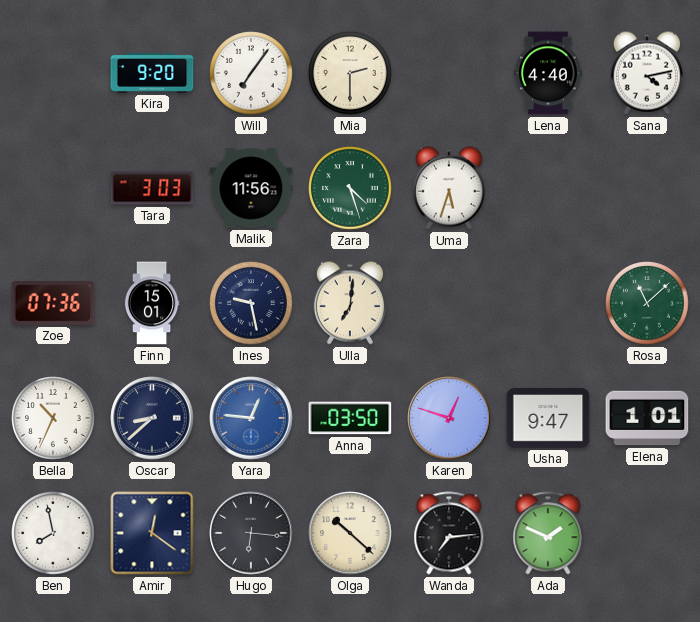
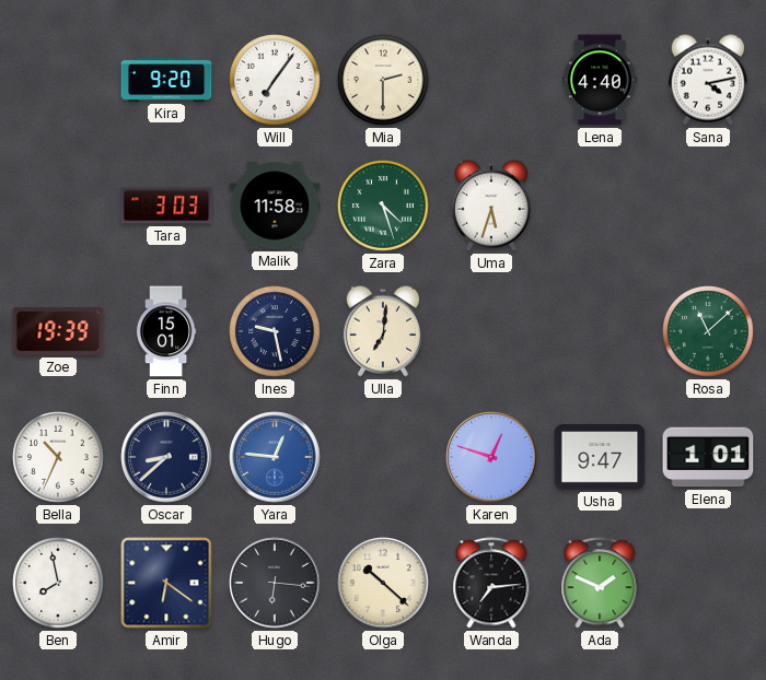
Malik: 11:56 -> 11:58 (275, 206)
Zoe: 07:36 -> 19:39 (58, 332)
Anna: 03:50 -> none (350, 418)
Amir: 12:21 -> 6:21 (166, 583)
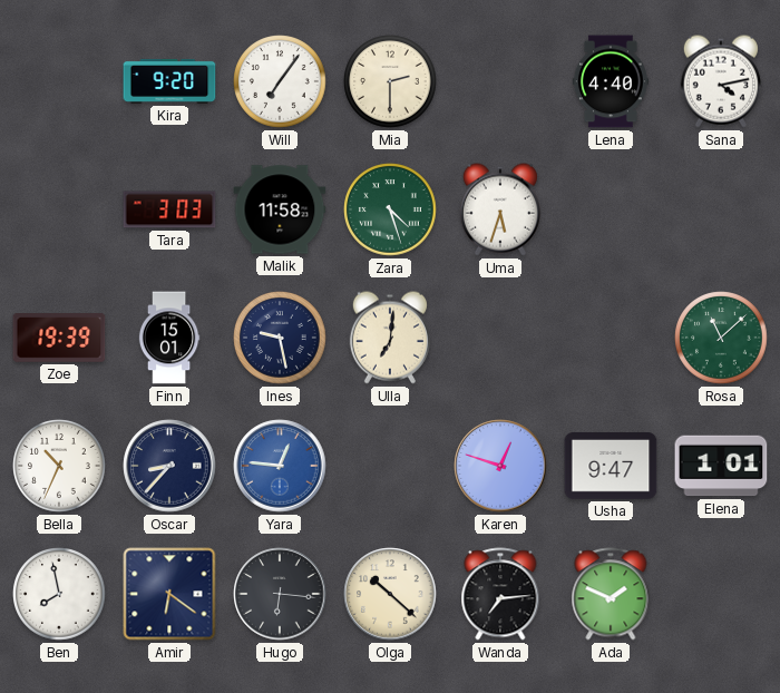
Oscar: 8:38 -> 8:37 (169, 466)
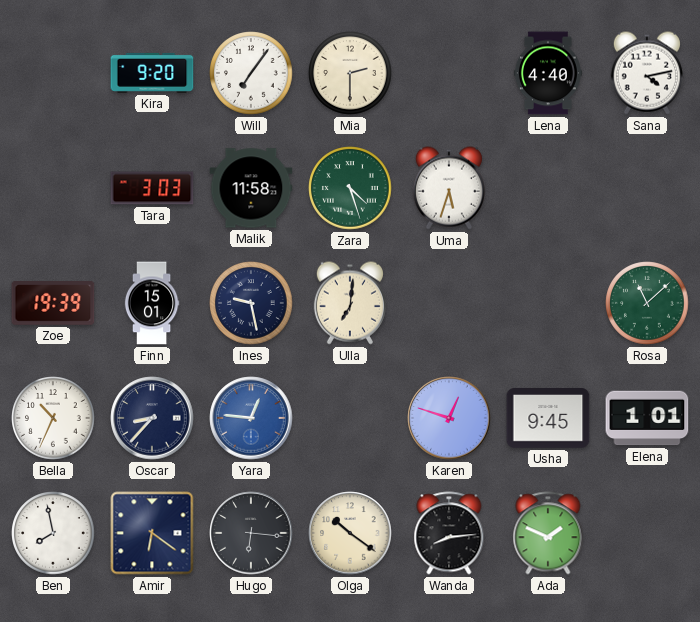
Usha: 9:47 -> 9:45 (548, 419)
Olga: 10:22 -> 10:21 (350, 533)
Wanda: 7:14 -> 8:14 (449, 533)
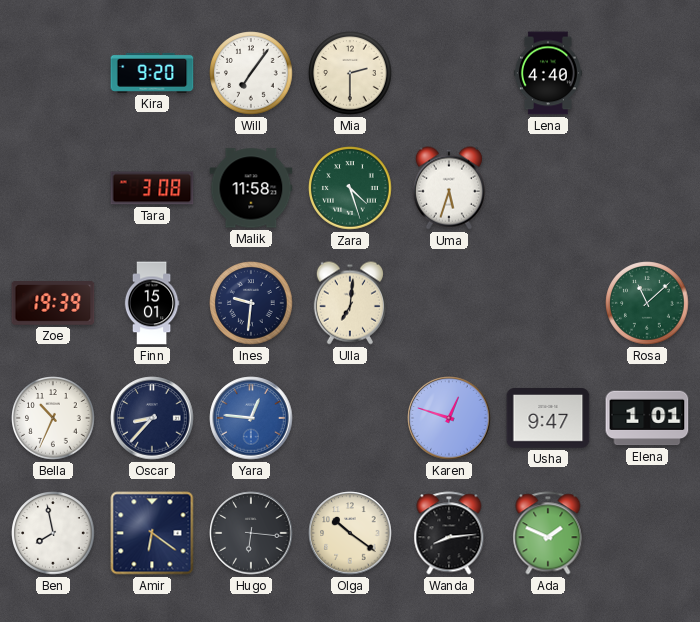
Sana: 4:13 -> none (647, 73)
Tara: 3:03 -> 3:08 (152, 188)
Ines: 9:28 -> 9:31 (251, 303)
Usha: 9:45 -> 9:47 (548, 419)
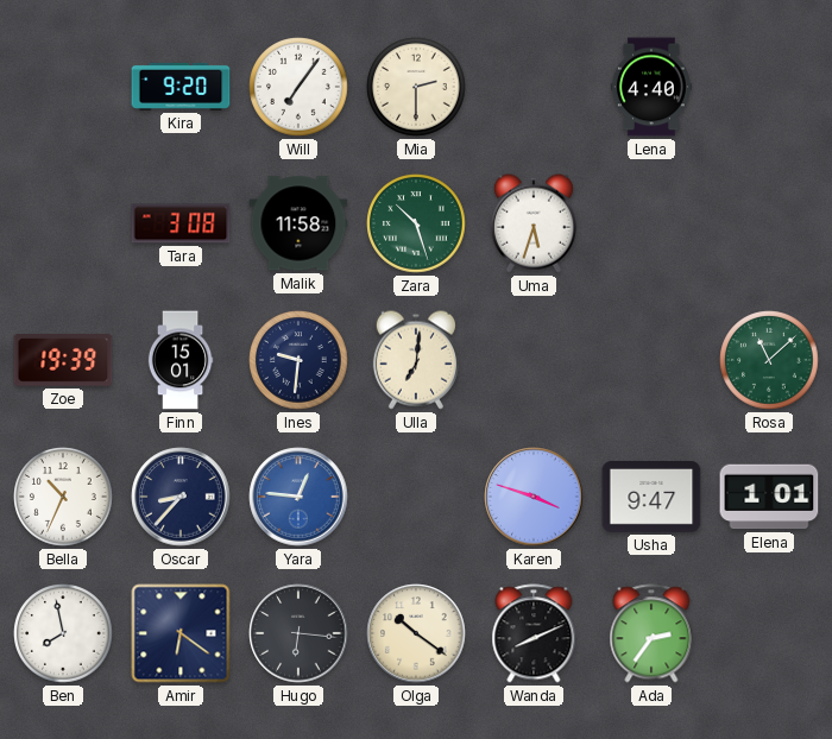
Zara: 4:27 -> 10:27 (416, 223)
Karen: 12:48 -> 3:48 (534, 497)
Wanda: 8:14 -> 8:11 (534, 633)
Ada: 1:49 -> 2:36 (651, 633)
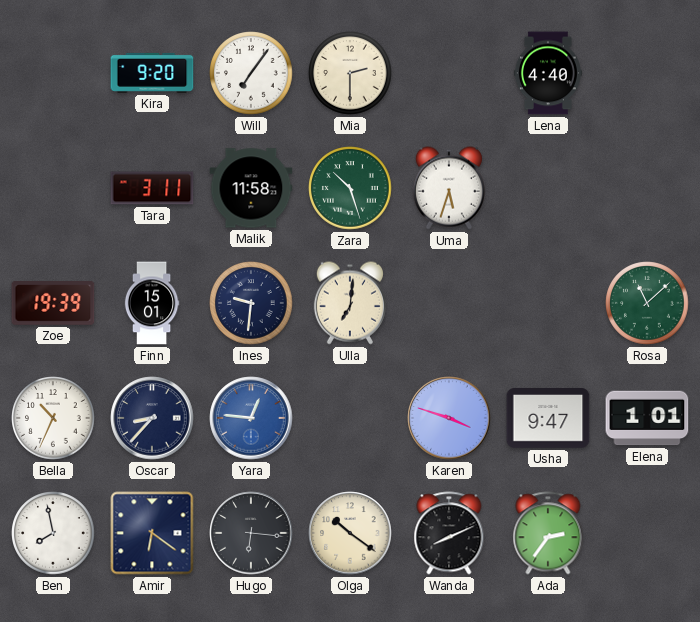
Tara: 3:08 -> 3:11 (152, 188)
